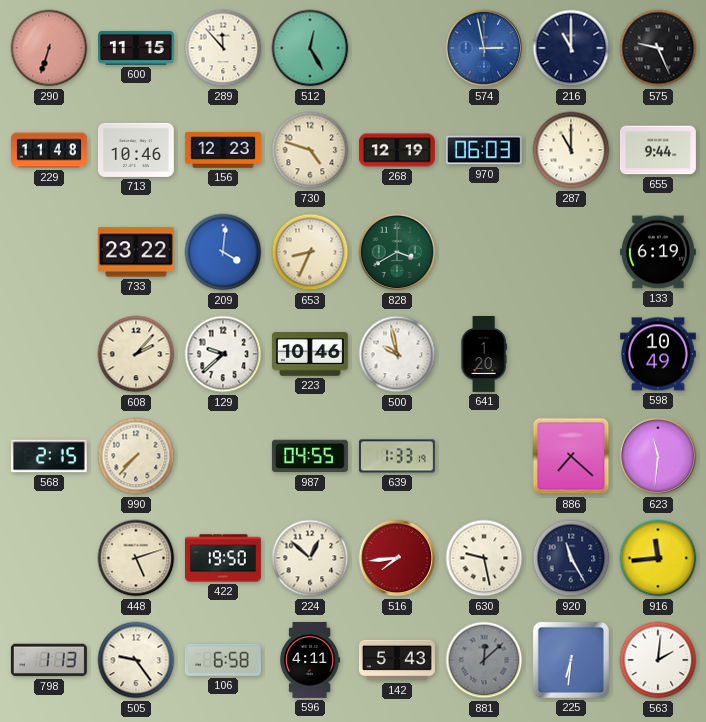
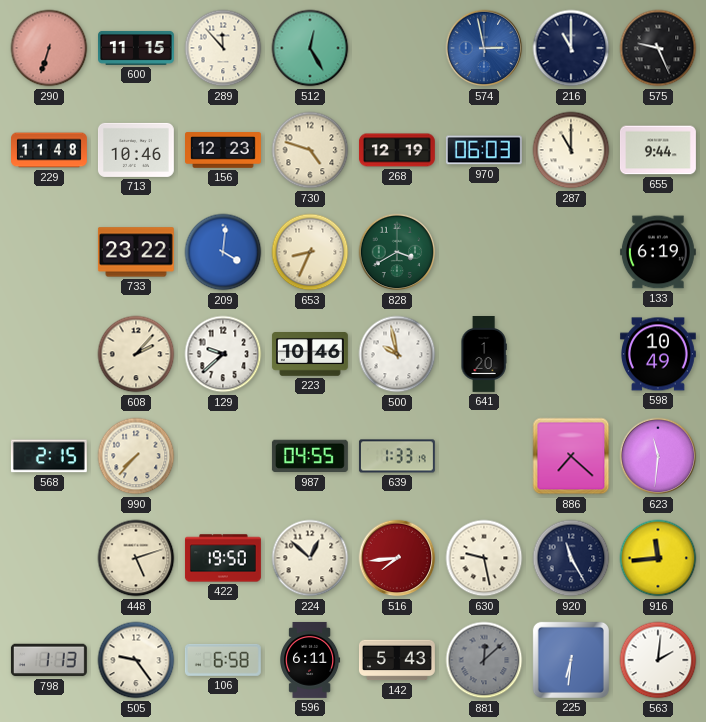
596: 4:11 -> 6:11 (311, 660)
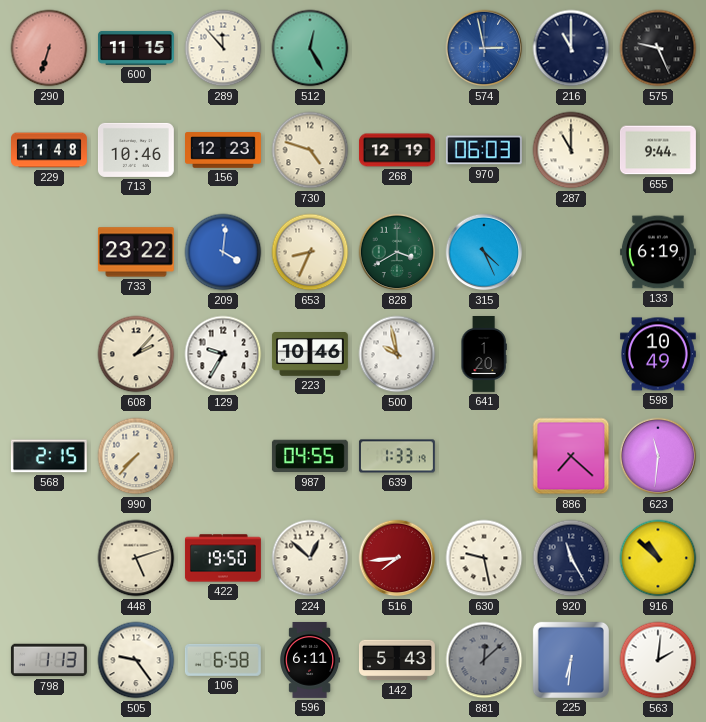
315: none -> 4:26 (484, 252)
129: 9:38 -> 9:35 (223, 354)
916: 11:44 -> 10:52 (658, 558)
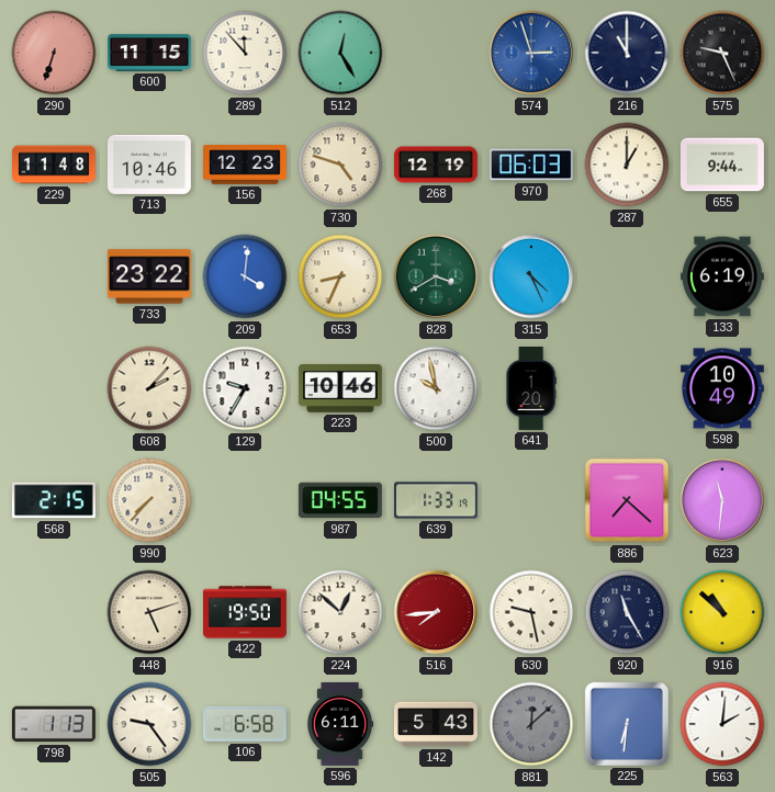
574: 2:58 -> 2:57 (531, 53)
287: 11:00 -> 1:00 (627, 165)
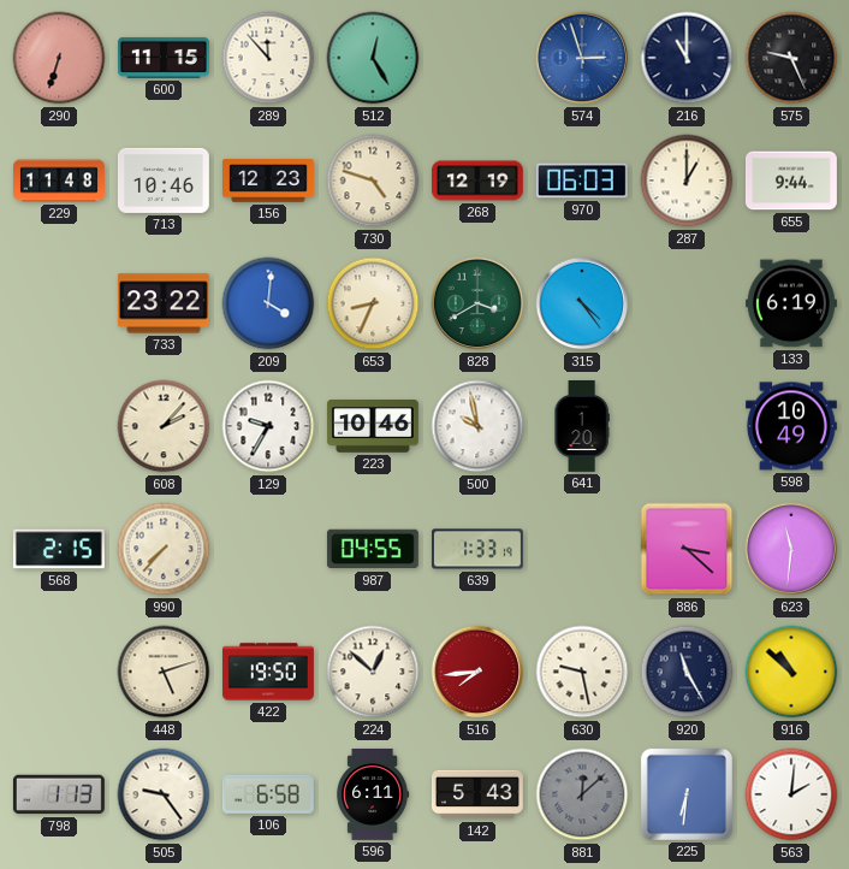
315: 4:26 -> 4:24 (582, 303)
886: 7:22 -> 3:22 (687, 549)
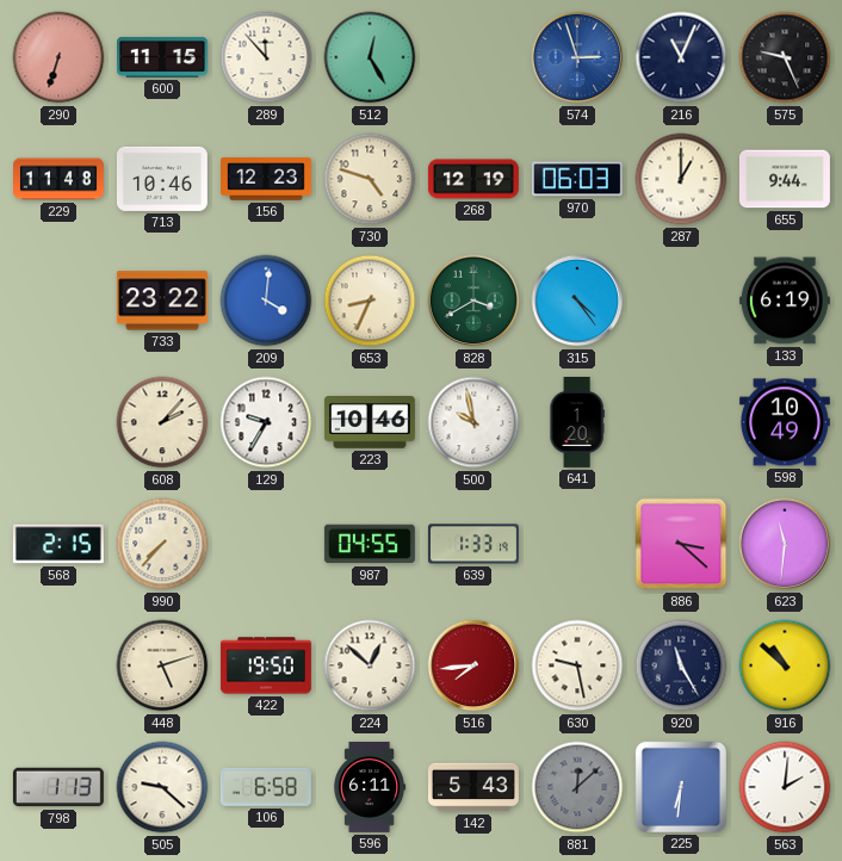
216: 11:00 -> 11:04 (681, 57)
505: 9:24 -> 9:22 (162, 787)
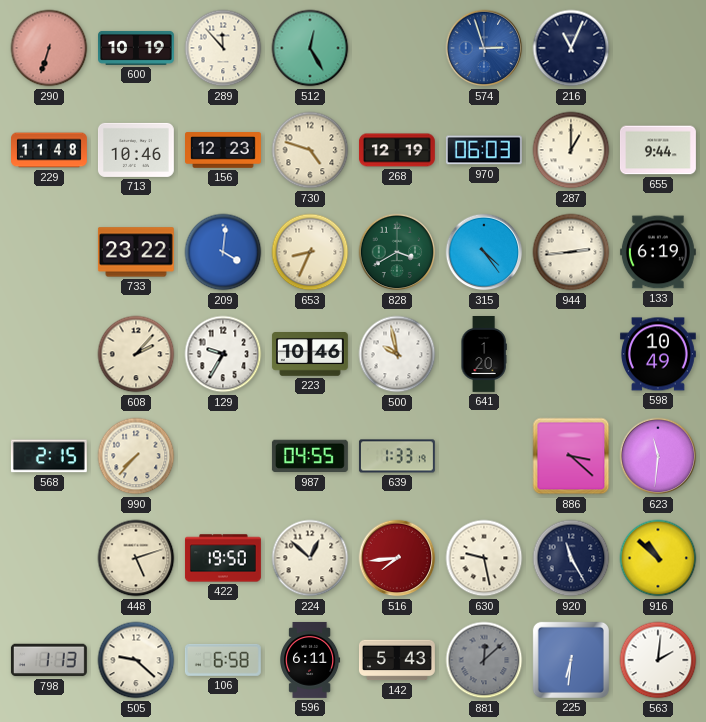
600: 11:15 -> 10:19 (137, 48)
575: 9:26 -> none (785, 57)
944: none -> 2:44 (571, 252)
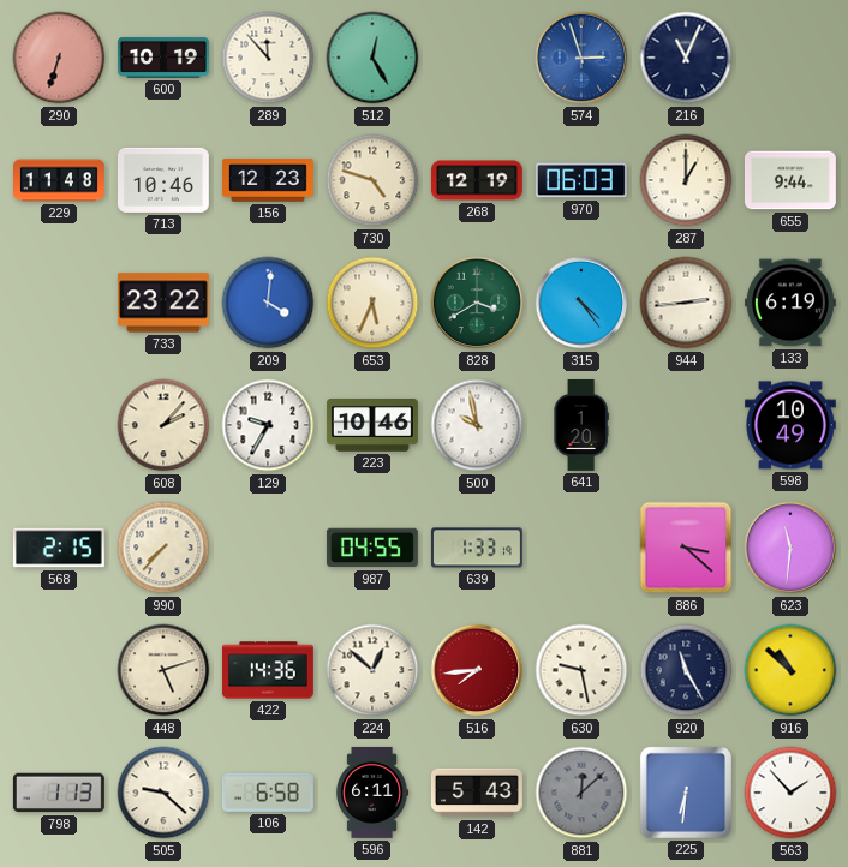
653: 8:34 -> 5:34 (372, 303)
422: 19:50 -> 14:36 (268, 670)
563: 2:01 -> 1:53 (790, 793)
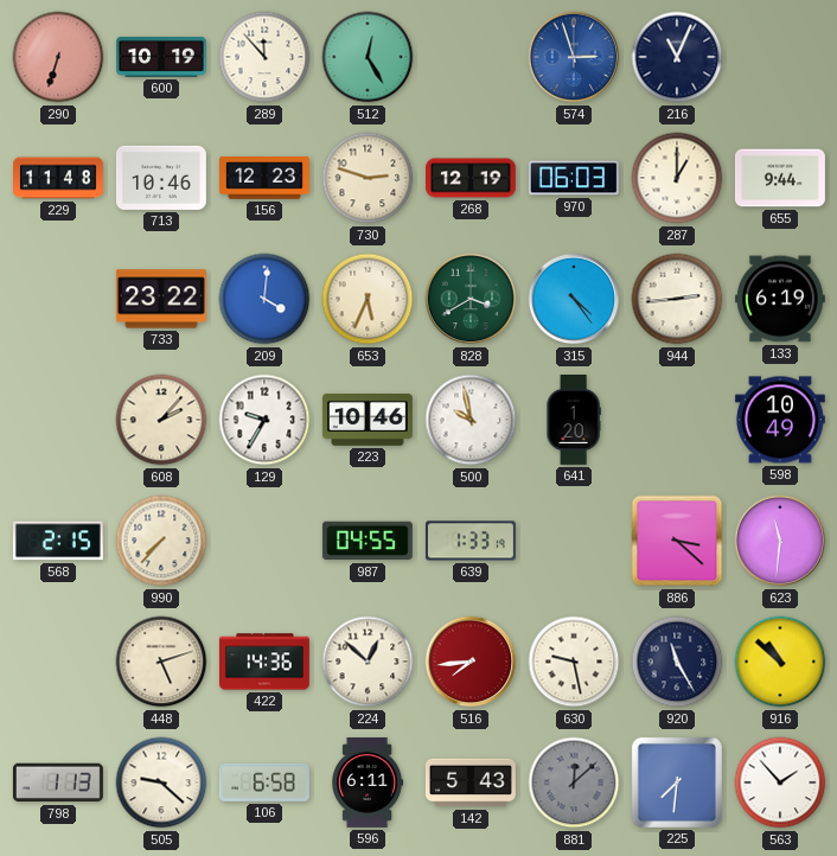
730: 4:48 -> 2:48 (368, 178)
225: 6:31 -> 7:31 (677, 782)
